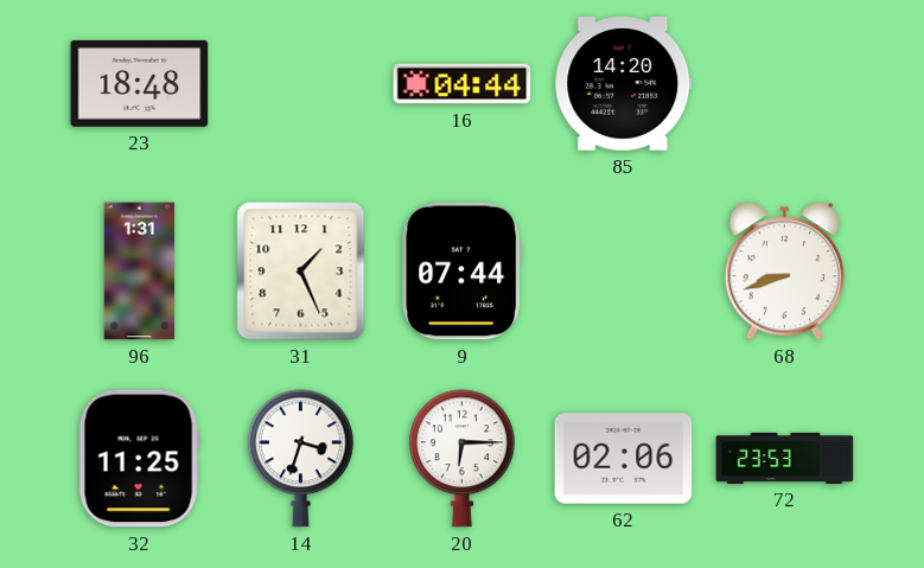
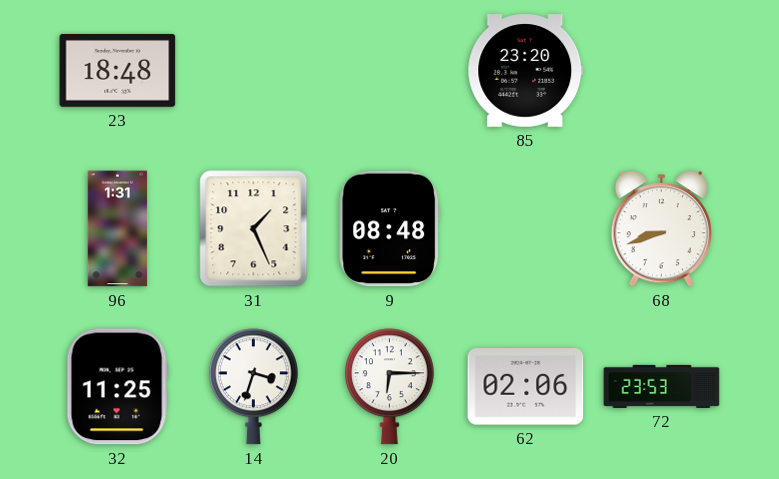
16: 04:44 -> none (463, 84)
85: 14:20 -> 23:20 (526, 71)
9: 07:44 -> 08:48 (390, 229)
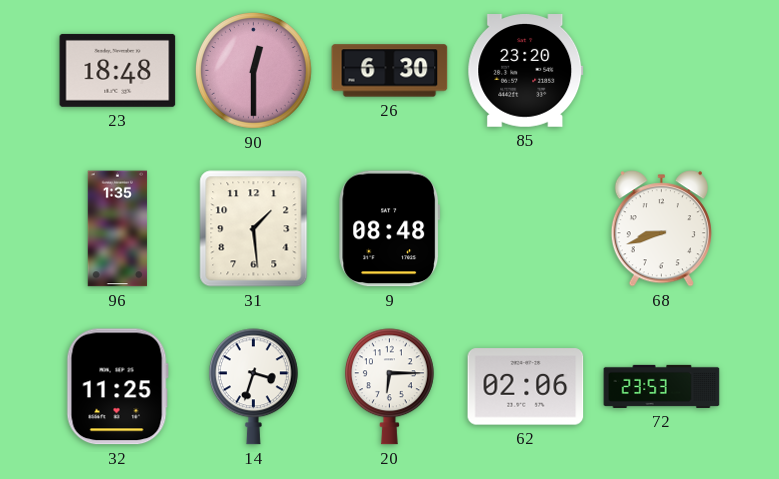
90: none -> 12:30 (254, 71)
26: none -> 6:30 (390, 71)
96: 1:31 -> 1:35 (118, 229)
31: 1:26 -> 1:29 (254, 229)
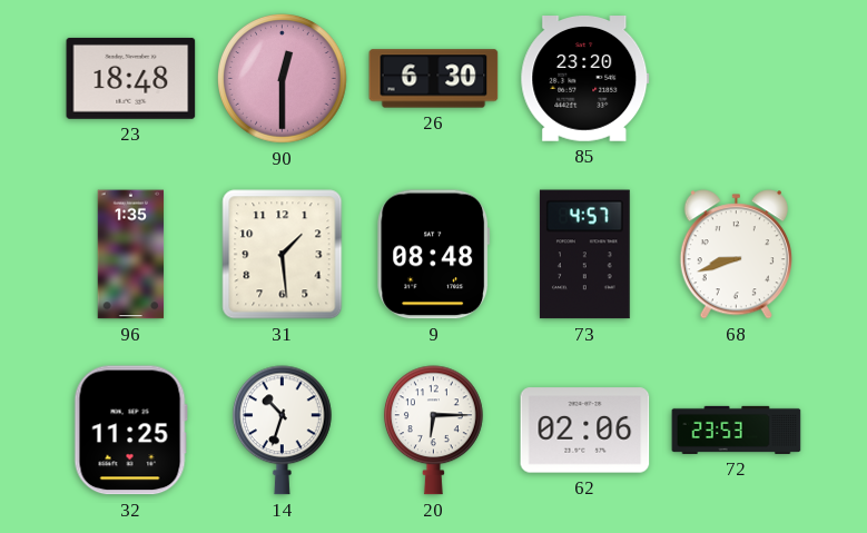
73: none -> 4:57 (584, 255)
14: 3:33 -> 10:33 (282, 431)
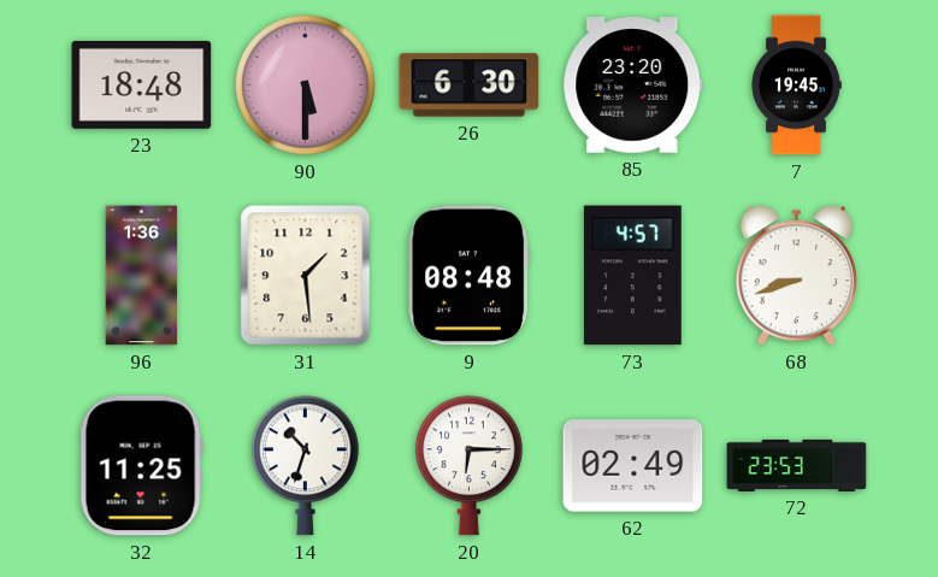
90: 12:30 -> 5:30 (306, 86)
7: none -> 19:45 (796, 86)
96: 1:35 -> 1:36 (142, 276)
62: 02:06 -> 02:49 (633, 466)
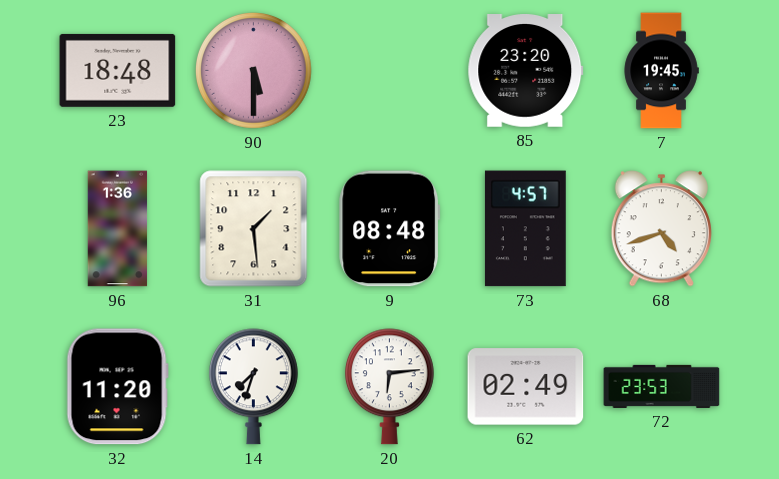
26: 6:30 -> none (470, 86)
68: 8:42 -> 4:42 (661, 229)
32: 11:25 -> 11:20 (117, 387)
14: 10:33 -> 7:33 (253, 387)
20: 6:15 -> 6:14 (389, 387)
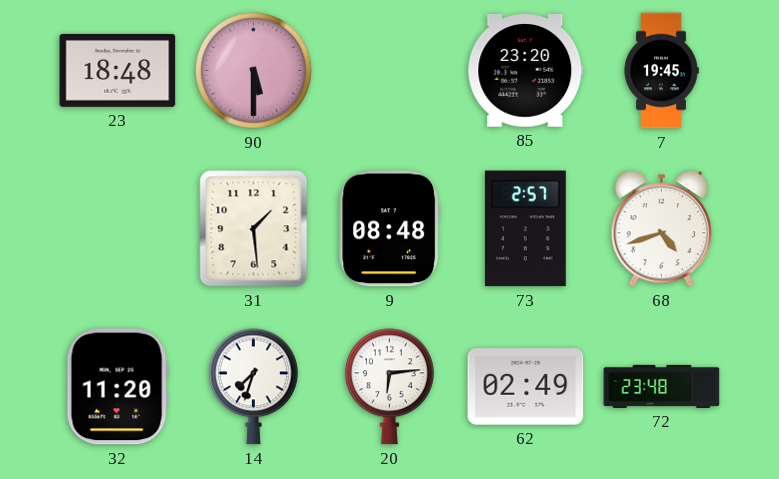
96: 1:36 -> none (118, 229)
73: 4:57 -> 2:57 (525, 229)
72: 23:53 -> 23:48 (662, 386)
